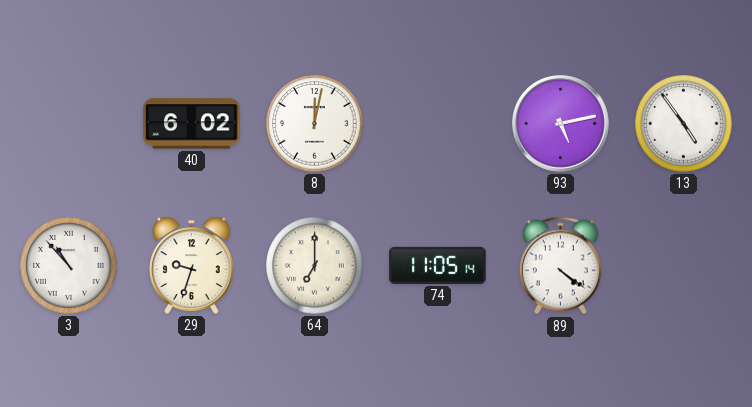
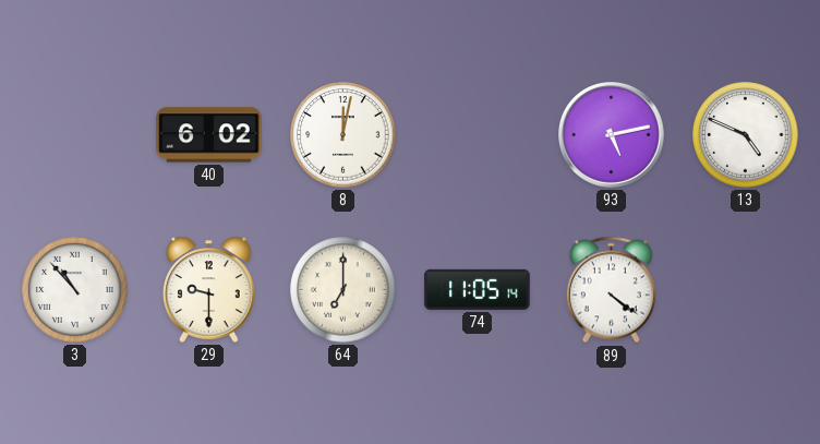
13: 4:54 -> 4:49 (746, 135)
29: 9:33 -> 9:30 (209, 289)
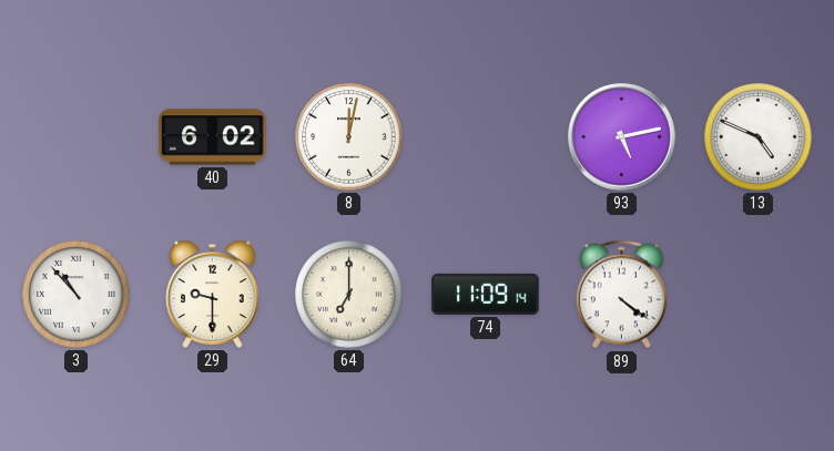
74: 11:05 -> 11:09 (486, 294)
